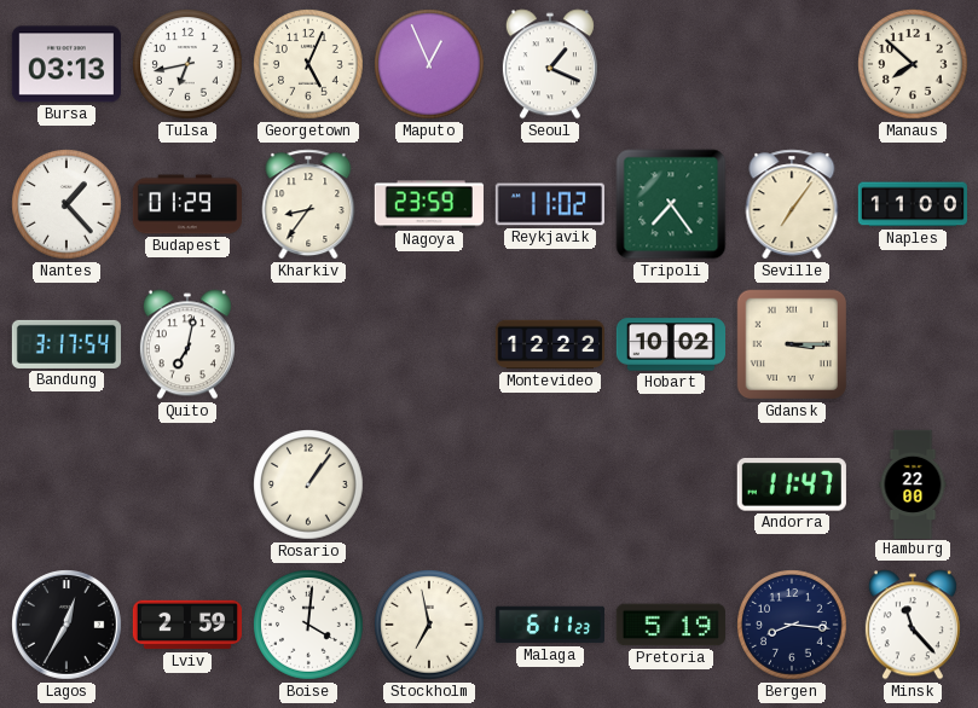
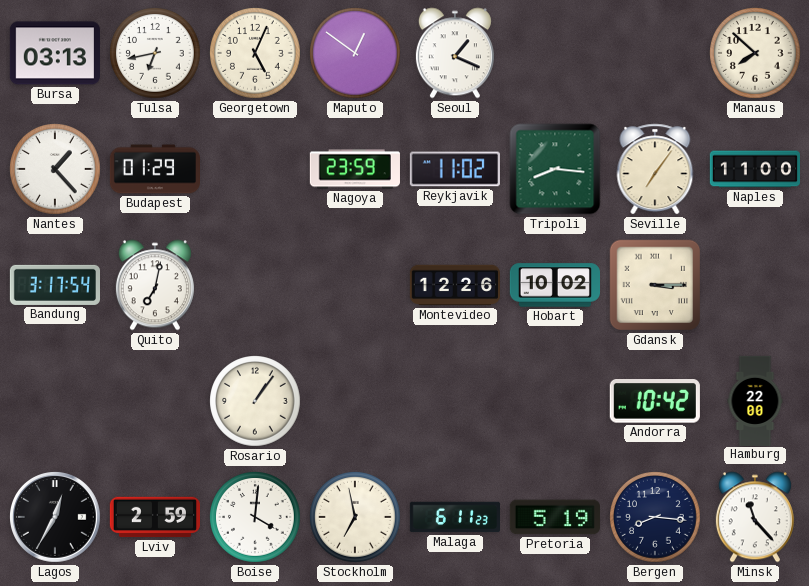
Maputo: 12:56 -> 12:51 (355, 53)
Kharkiv: 8:36 -> none (308, 204)
Tripoli: 7:24 -> 8:16 (555, 169)
Montevideo: 12:22 -> 12:26 (454, 285)
Andorra: 11:47 -> 10:42 (655, 401)
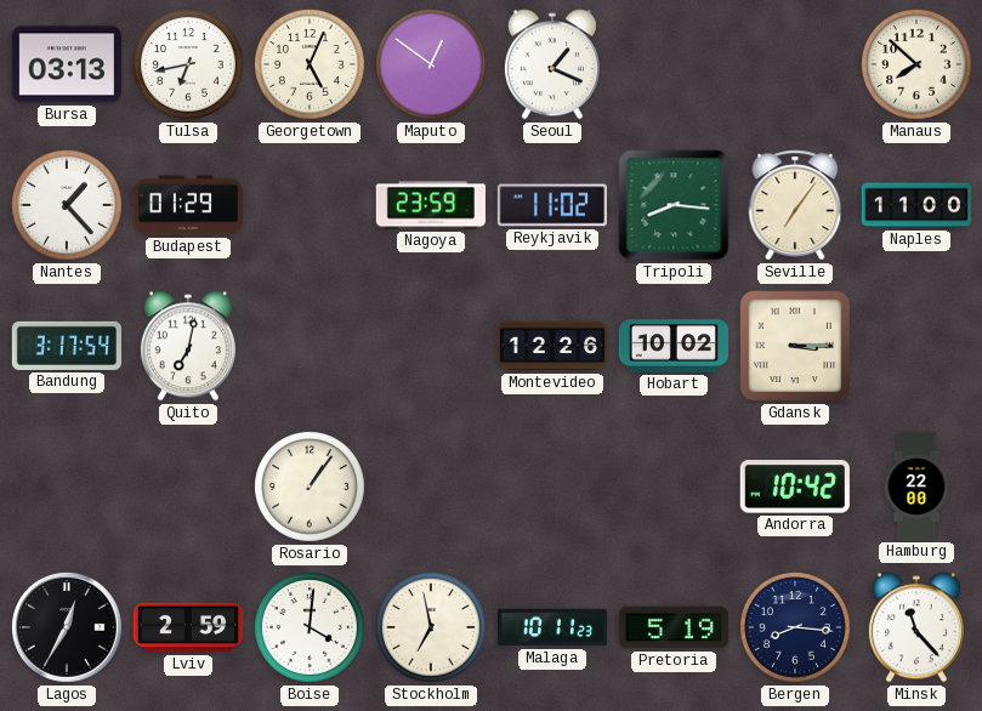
Malaga: 6:11 -> 10:11 (551, 627)
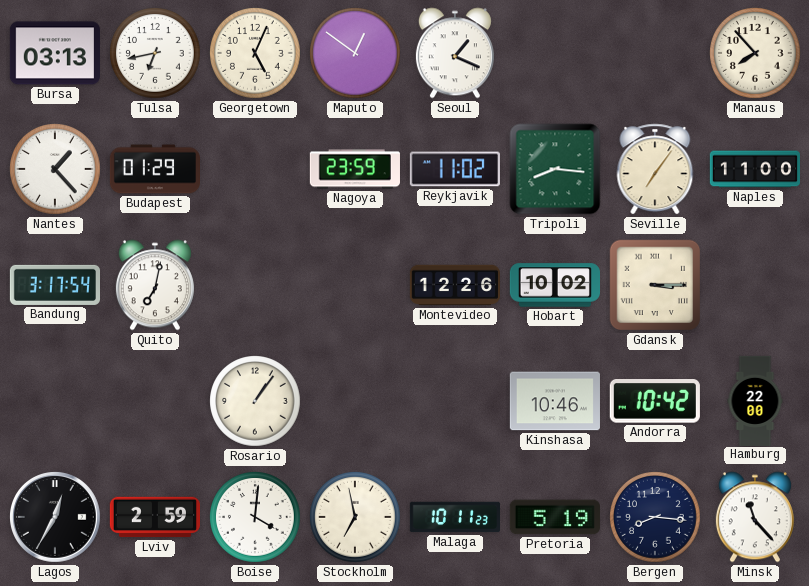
Manaus: 7:52 -> 7:53 (755, 53)
Kinshasa: none -> 10:46 (555, 401)
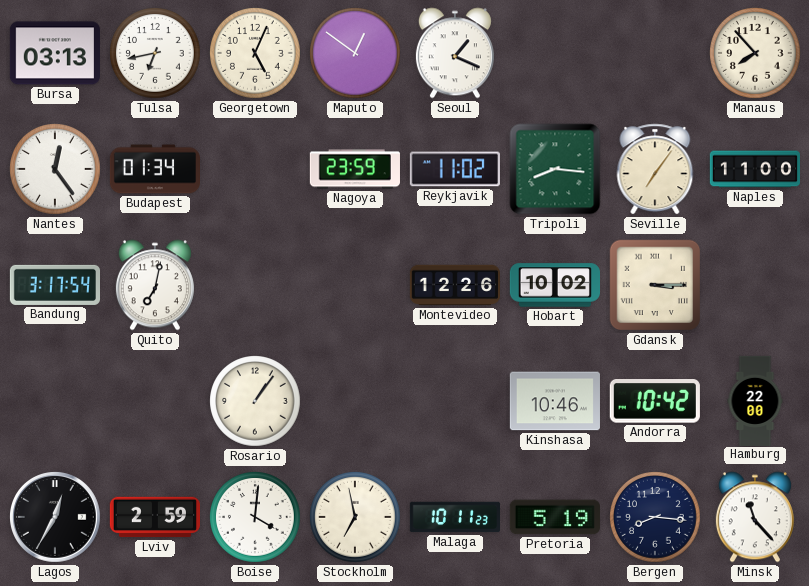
Nantes: 1:23 -> 12:24 (55, 169)
Budapest: 01:29 -> 01:34 (154, 169)
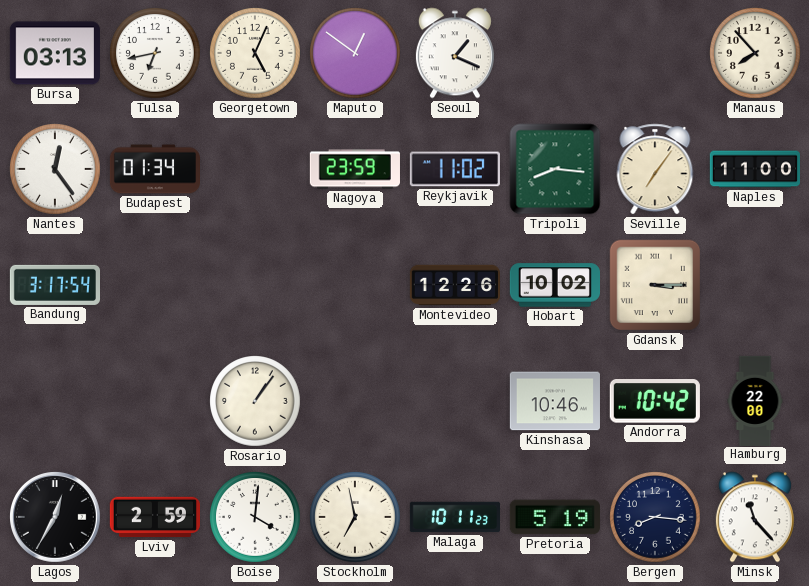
Quito: 7:02 -> none (155, 285)
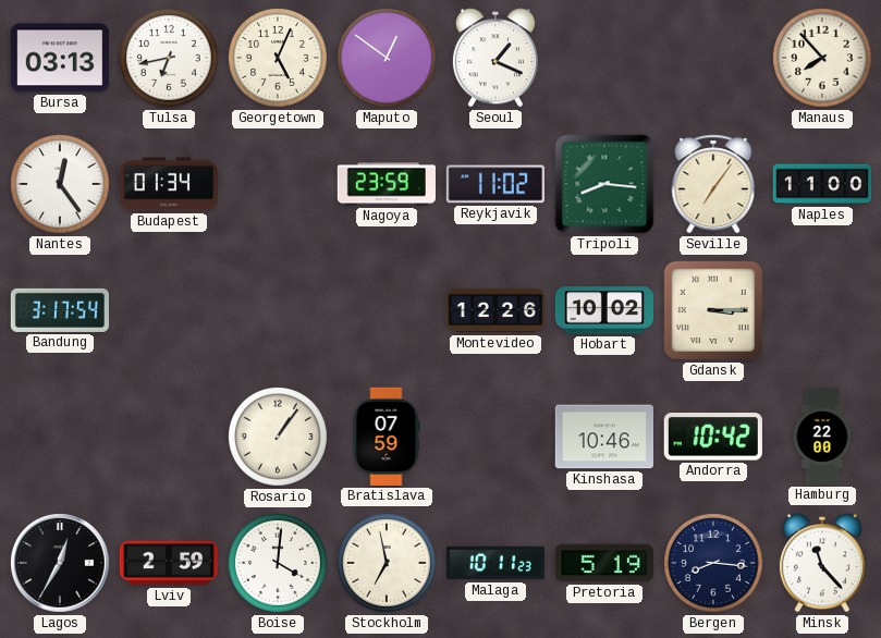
Bratislava: none -> 07:59 (387, 437)
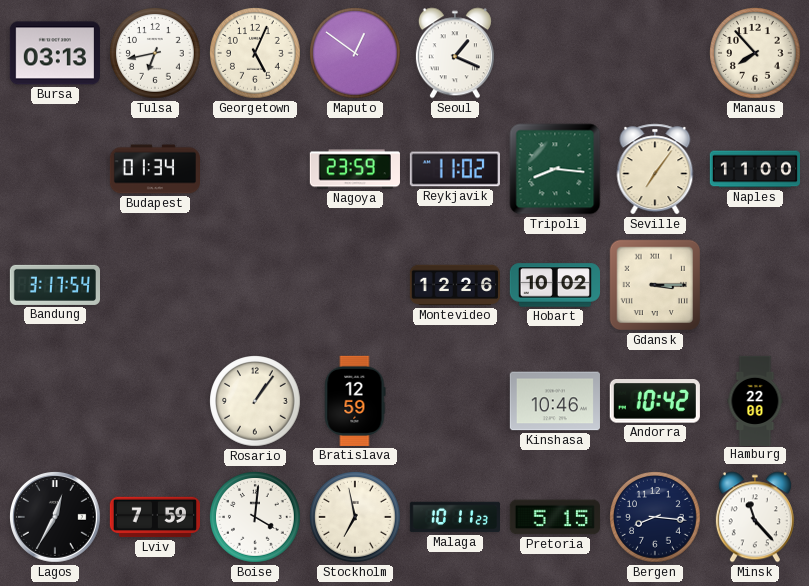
Nantes: 12:24 -> none (60, 184)
Bratislava: 07:59 -> 12:59 (355, 401)
Lviv: 2:59 -> 7:59 (154, 517)
Pretoria: 5:19 -> 5:15 (555, 517)
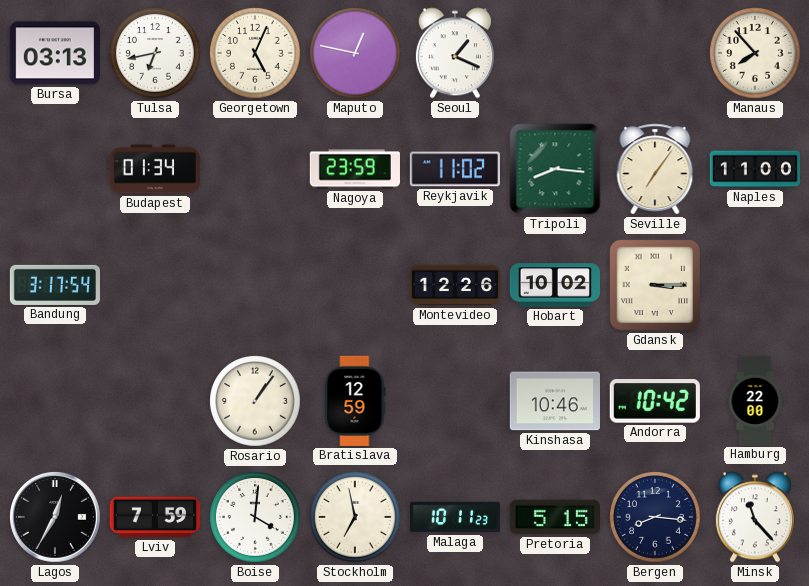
Maputo: 12:51 -> 12:47 (355, 53)
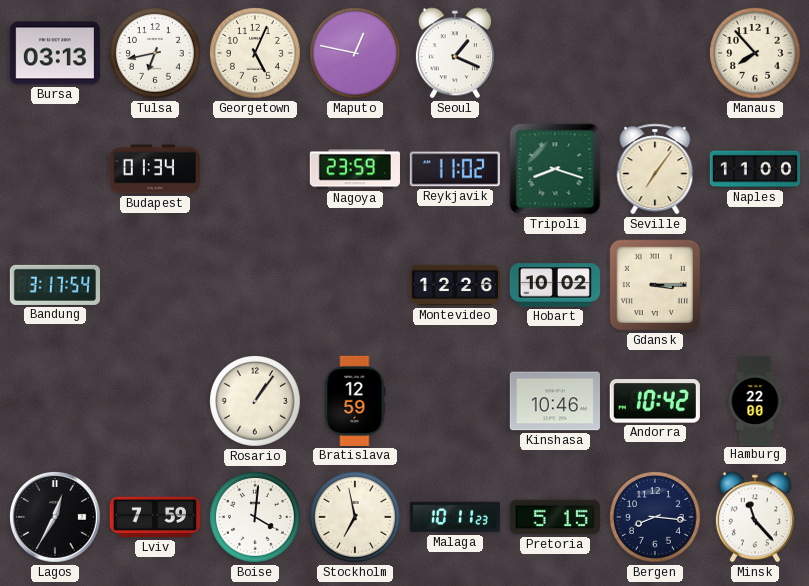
Tripoli: 8:16 -> 8:18 (555, 169)
